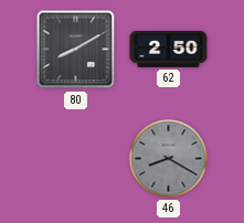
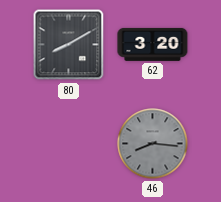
62: 2:50 -> 3:20 (153, 44)
46: 8:20 -> 8:16 (153, 144)
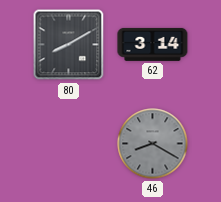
62: 3:20 -> 3:14 (153, 44)
46: 8:16 -> 8:20 (153, 144)
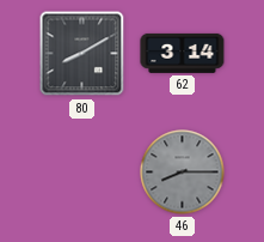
46: 8:20 -> 8:15 (183, 173)
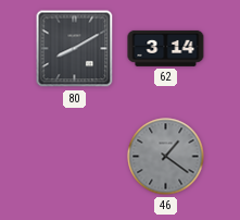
46: 8:15 -> 1:21 (166, 157)
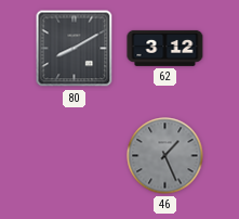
62: 3:14 -> 3:12 (165, 48)
46: 1:21 -> 1:26 (165, 156)
